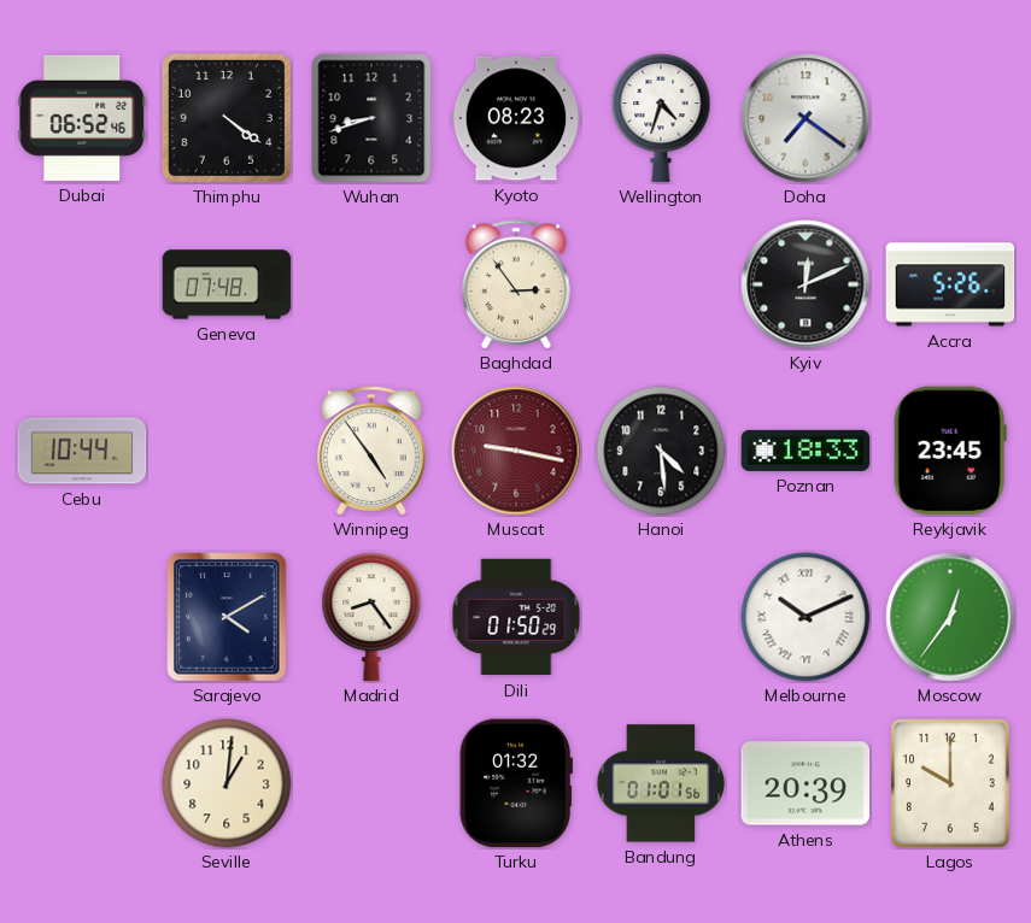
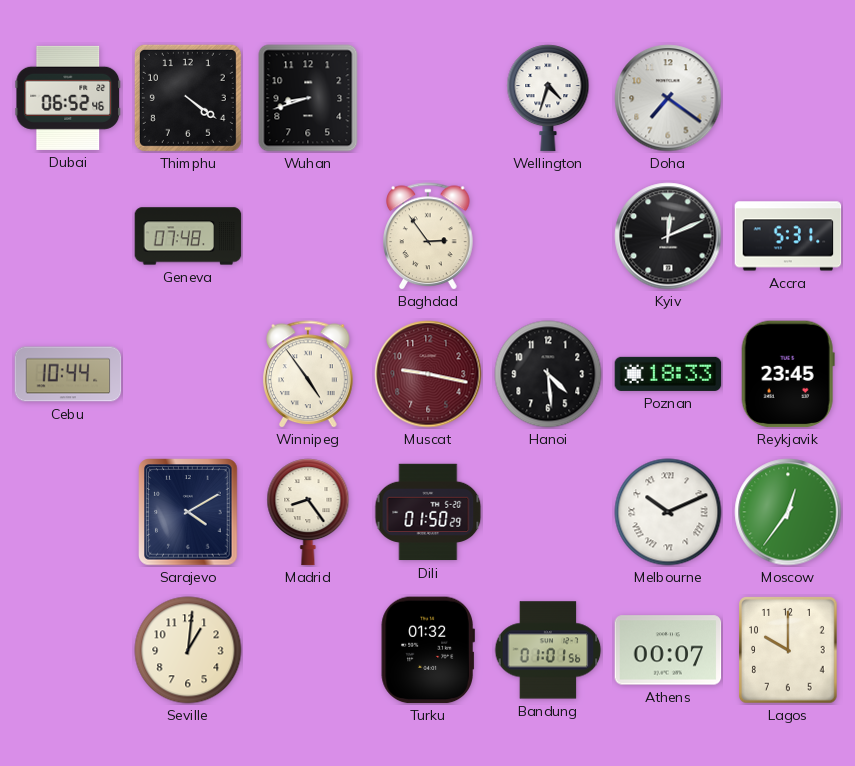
Kyoto: 08:23 -> none (516, 118)
Accra: 5:26 -> 5:31 (788, 236)
Athens: 20:39 -> 00:07 (668, 650)
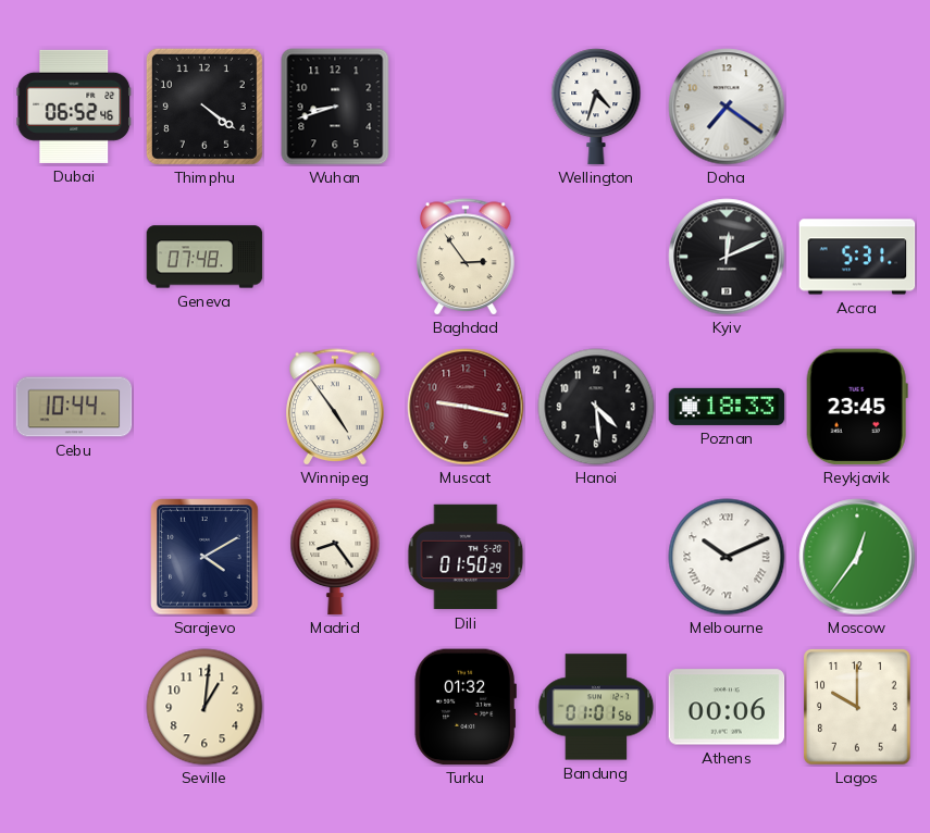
Athens: 00:07 -> 00:06 (727, 707)
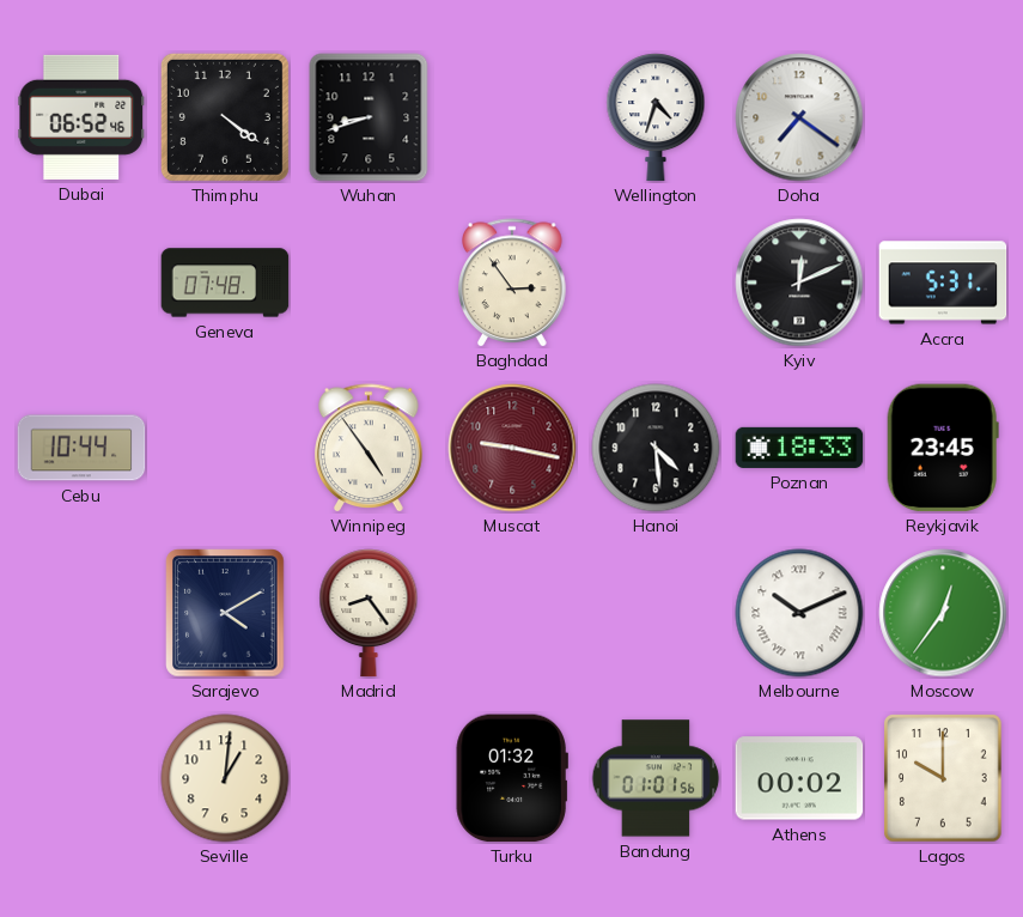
Dili: 01:50 -> none (466, 557)
Athens: 00:06 -> 00:02 (799, 778)
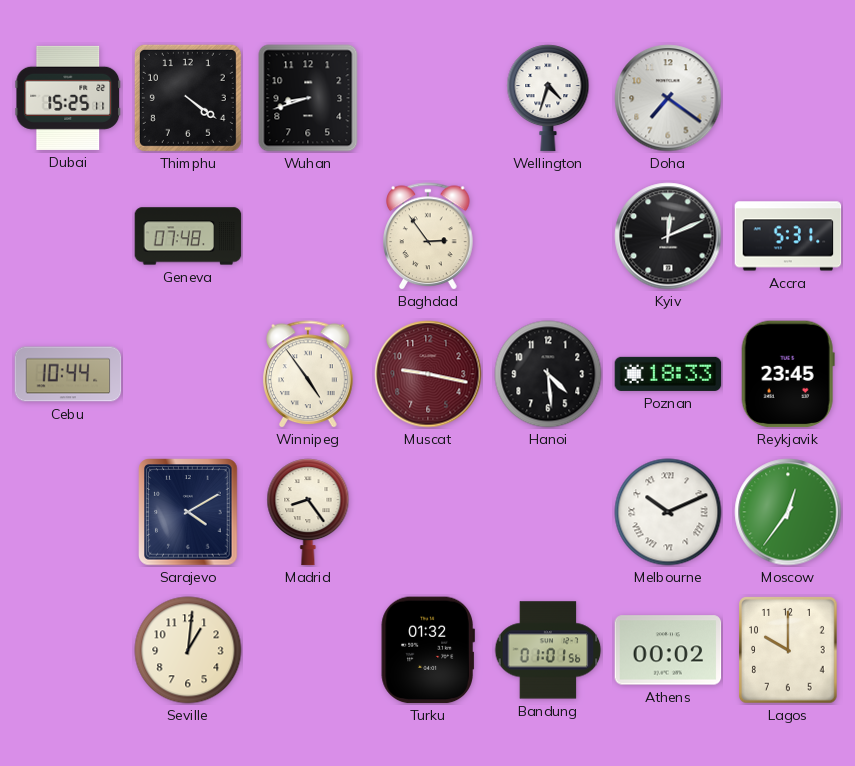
Dubai: 06:52 -> 15:25 (68, 98)
